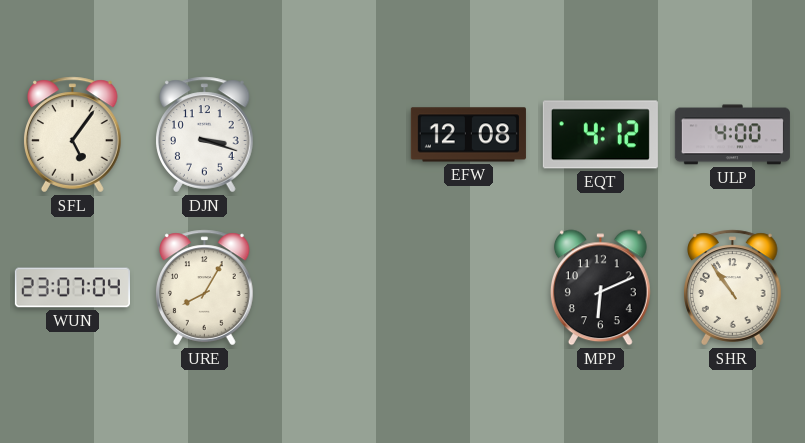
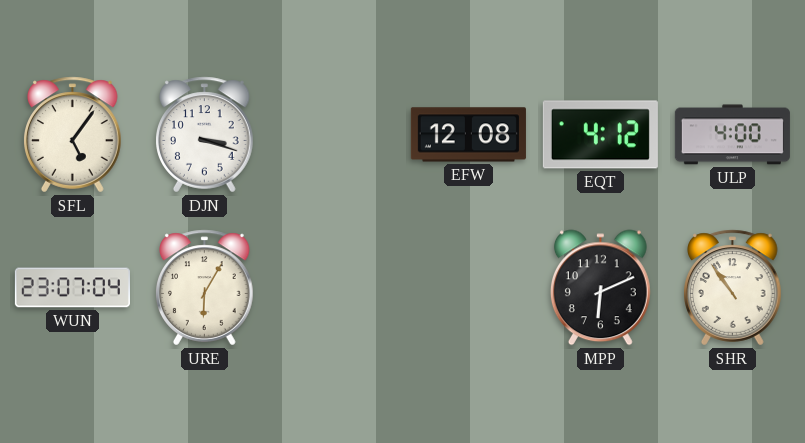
URE: 8:05 -> 6:05 (205, 288)
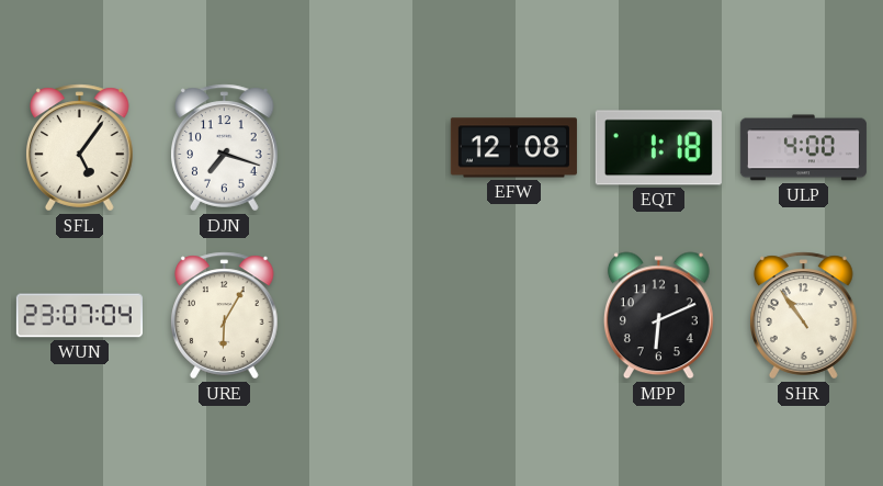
DJN: 3:18 -> 7:18 (225, 148)
EQT: 4:12 -> 1:18 (658, 148)
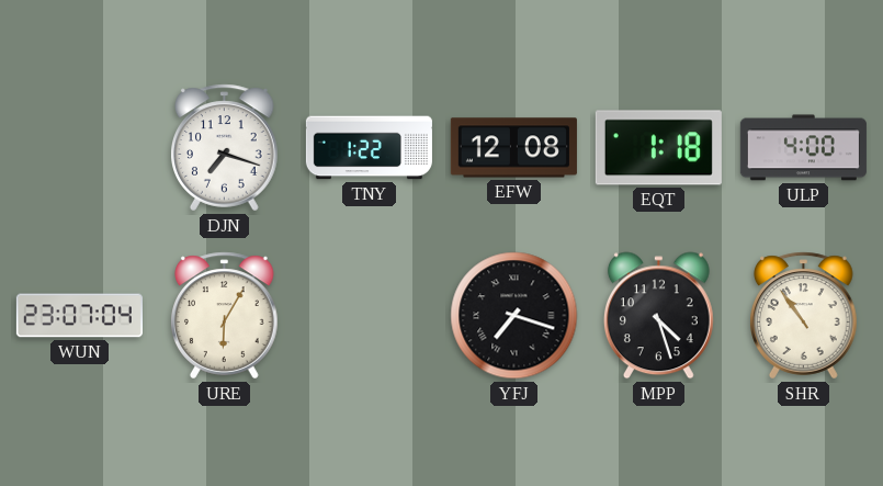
SFL: 5:06 -> none (80, 148)
TNY: none -> 1:22 (369, 148)
YFJ: none -> 7:18 (514, 316)
MPP: 6:11 -> 4:27 (658, 316)
